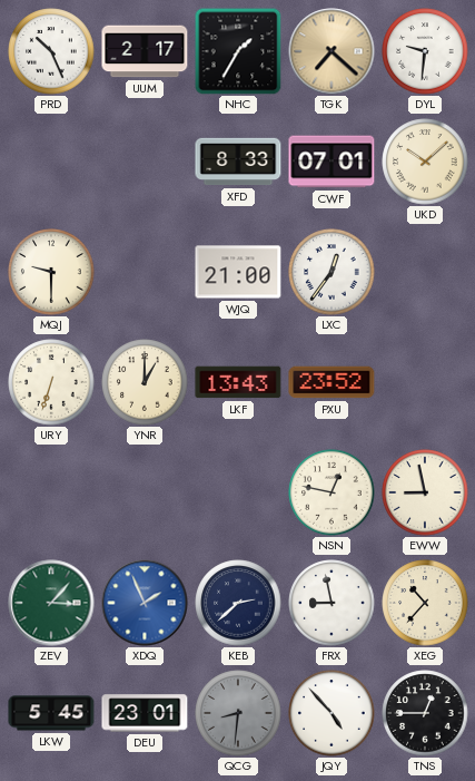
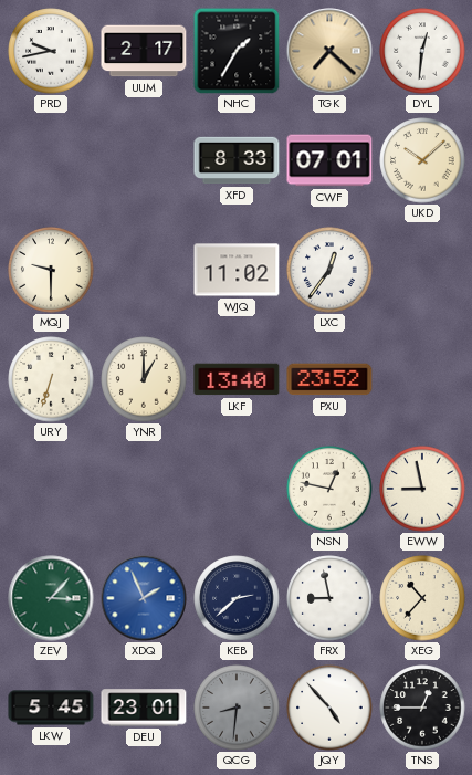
PRD: 10:26 -> 9:43 (51, 51)
DYL: 9:31 -> 12:31 (422, 51)
WJQ: 21:00 -> 11:02 (237, 270)
LKF: 13:43 -> 13:40 (237, 379)
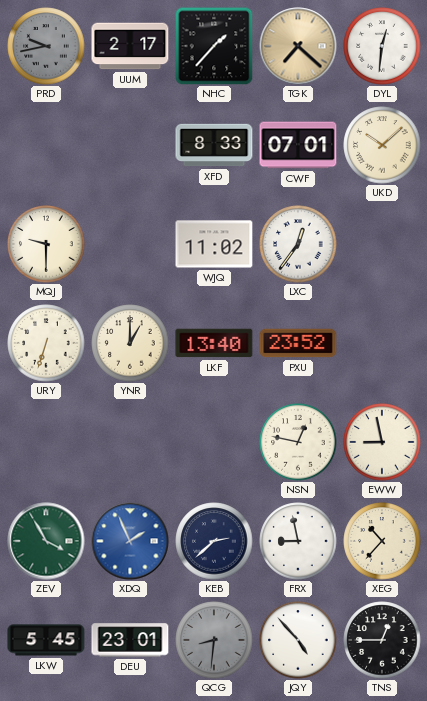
PRD dial: white -> grey (46, 46)
NHC: 1:35 -> 1:37 (214, 46)
ZEV: 3:07 -> 3:55 (46, 541)
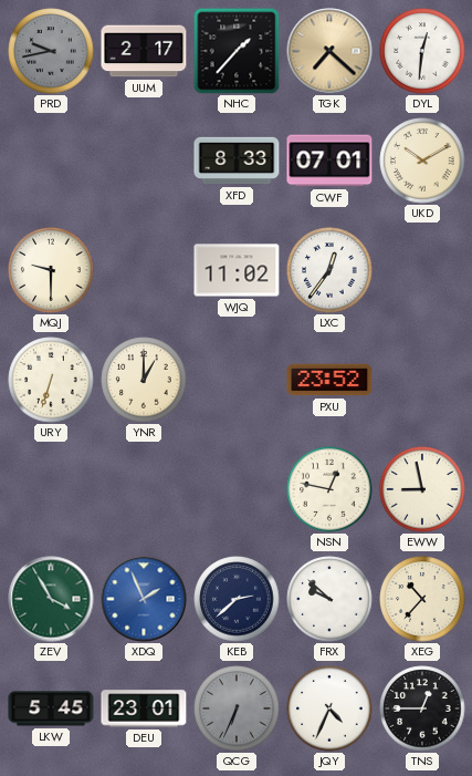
UKD: 10:08 -> 10:10 (422, 161)
LKF: 13:40 -> none (214, 343)
FRX: 8:58 -> 9:52 (329, 599)
QCG: 8:31 -> 6:34 (237, 708)
JQY: 4:53 -> 4:34 (329, 708)
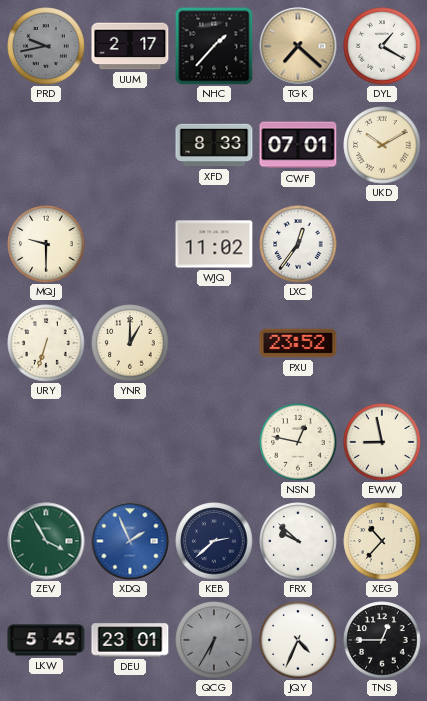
DYL: 12:31 -> 1:20 (382, 46)
QCG: 6:34 -> 6:35 (214, 640)
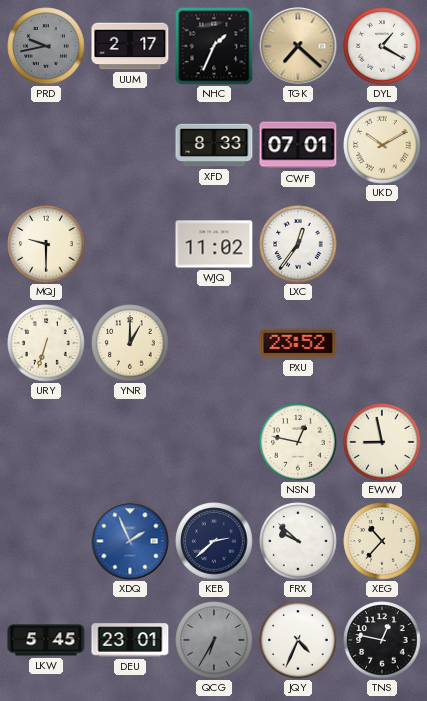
NHC: 1:37 -> 1:34 (214, 46)
ZEV: 3:55 -> none (46, 541)
TNS: 12:45 -> 12:47 (382, 640)
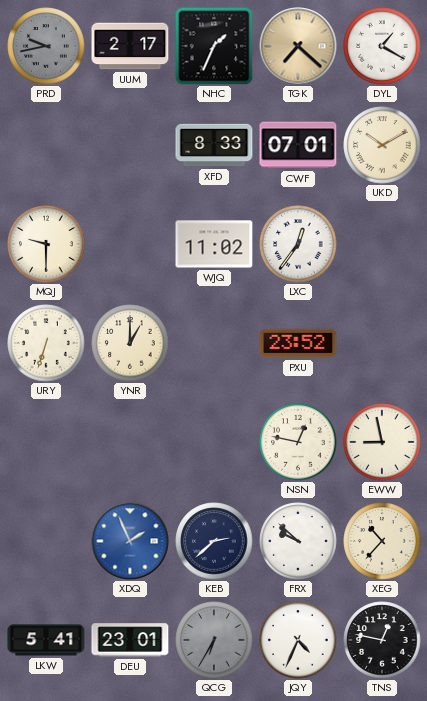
LKW: 5:45 -> 5:41 (46, 640)
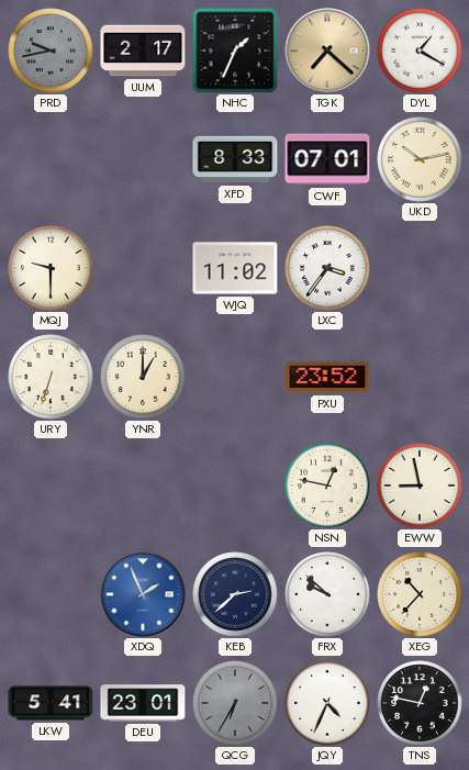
UKD: 10:10 -> 10:13 (420, 159)
LXC: 12:36 -> 3:36 (327, 268)
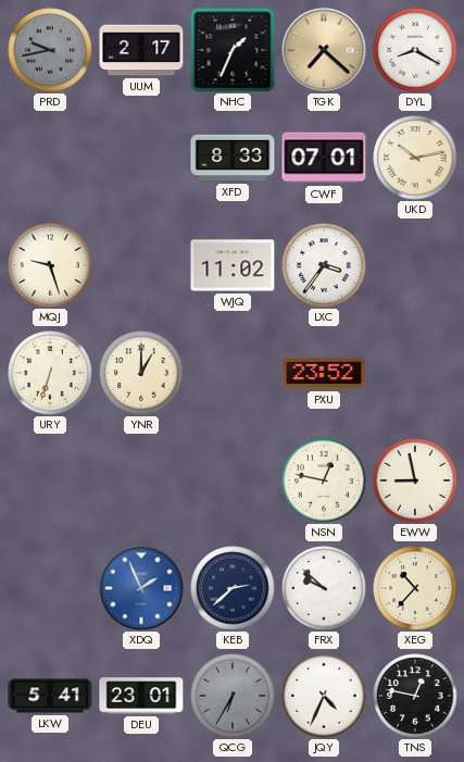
DYL: 1:20 -> 8:20 (415, 50)
MQJ: 9:30 -> 9:27 (50, 265)
